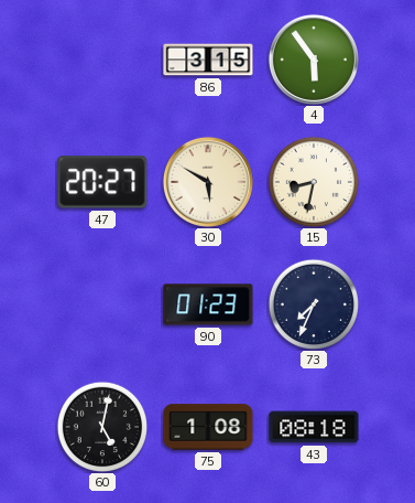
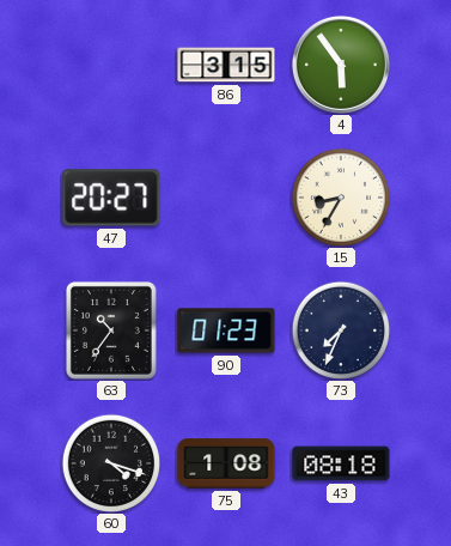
30: 5:50 -> none (208, 182)
15: 8:32 -> 8:35 (340, 196)
63: none -> 10:36 (111, 330)
60: 5:02 -> 4:18 (110, 462)
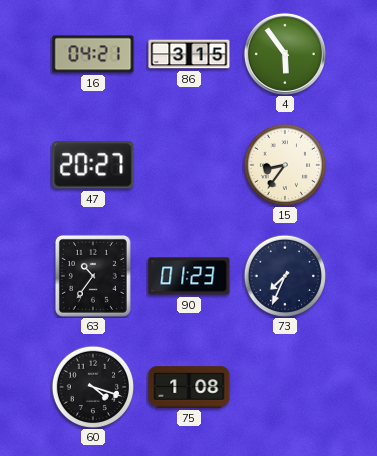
16: none -> 04:21 (93, 54)
15: 8:35 -> 8:36 (284, 164)
43: 08:18 -> none (341, 463)
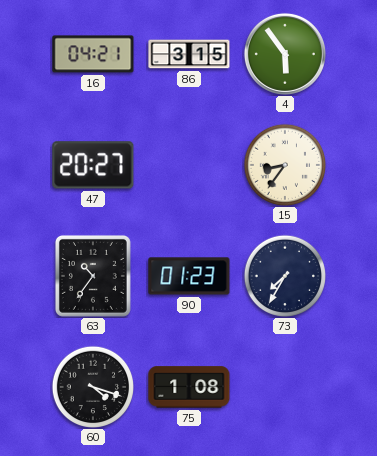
73: 7:34 -> 7:35 (284, 275)
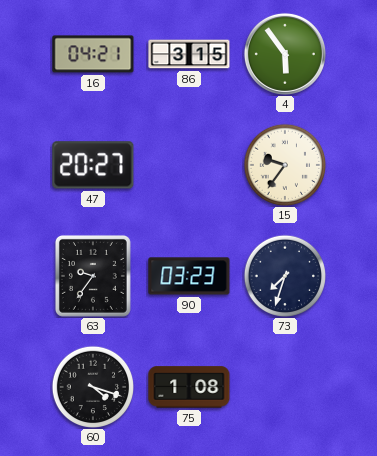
15: 8:36 -> 9:36 (284, 164)
63: 10:36 -> 9:36 (93, 276)
90: 01:23 -> 03:23 (189, 276)
73: 7:35 -> 7:33 (284, 275)
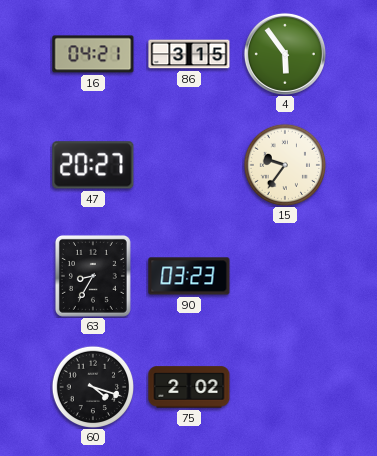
63: 9:36 -> 8:35 (93, 276)
73: 7:33 -> none (284, 275)
75: 1:08 -> 2:02 (189, 387)
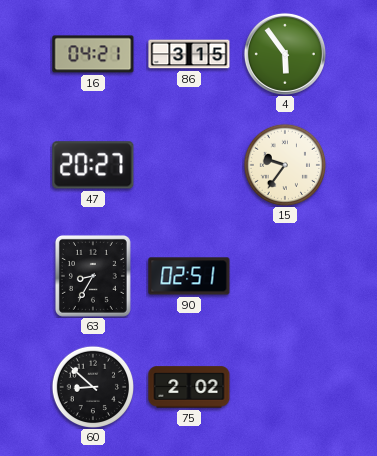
90: 03:23 -> 02:51 (189, 276)
60: 4:18 -> 8:52 (92, 386)
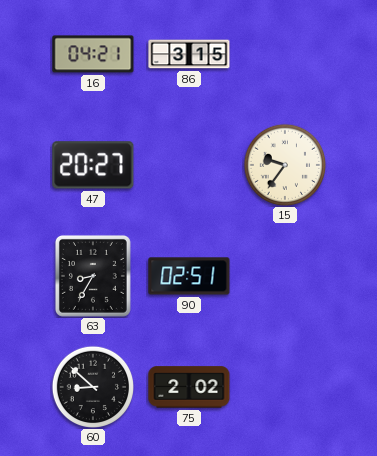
4: 5:54 -> none (285, 54)
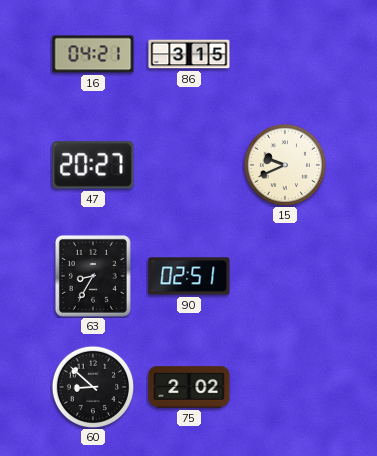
15: 9:36 -> 9:41 (284, 164)
